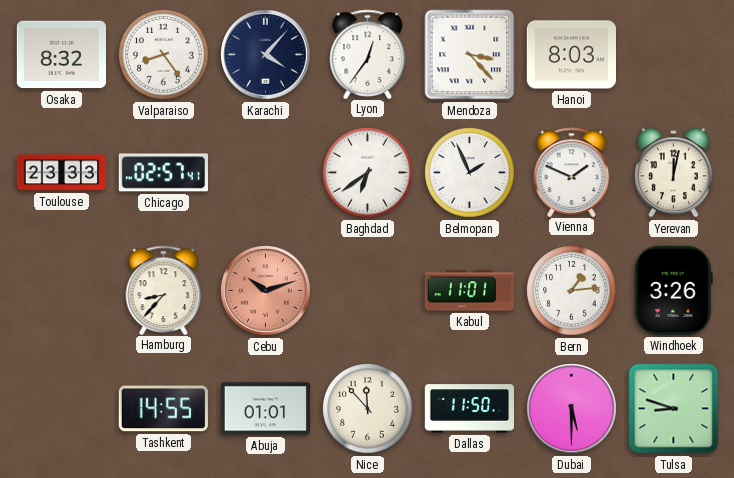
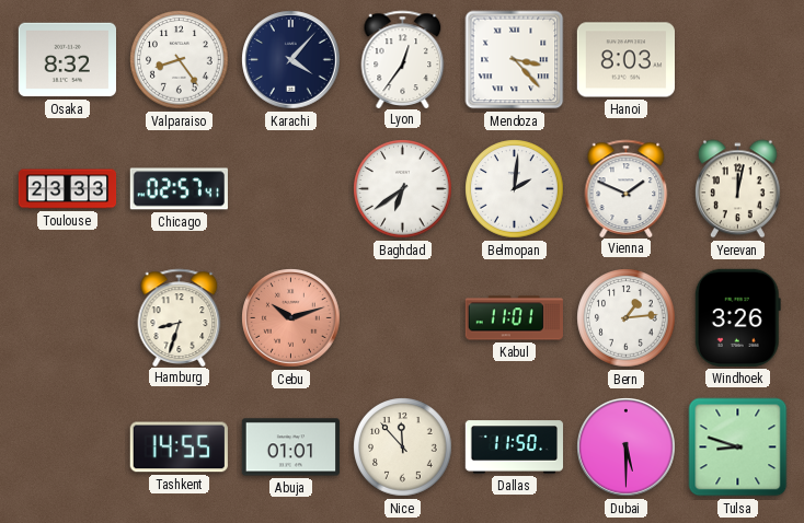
Belmopan: 1:56 -> 2:01 (515, 189)
Hamburg: 8:37 -> 8:33 (180, 317)
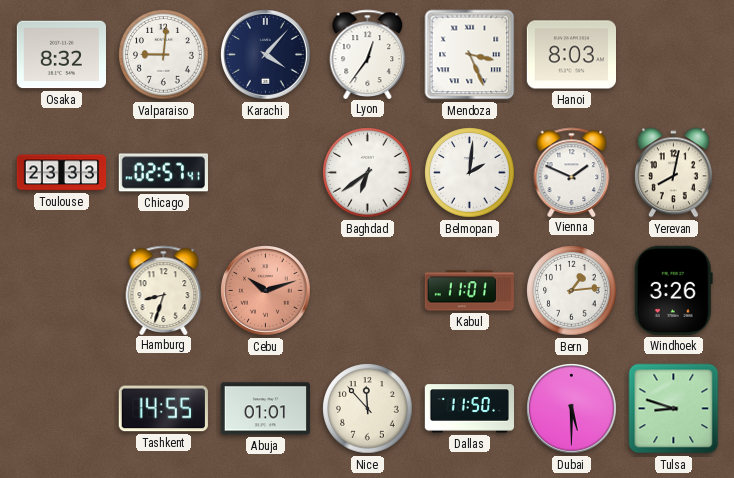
Valparaiso: 8:24 -> 9:01 (164, 55)
Mendoza: 3:23 -> 3:26 (470, 55)
Yerevan: 12:02 -> 8:02 (673, 173)
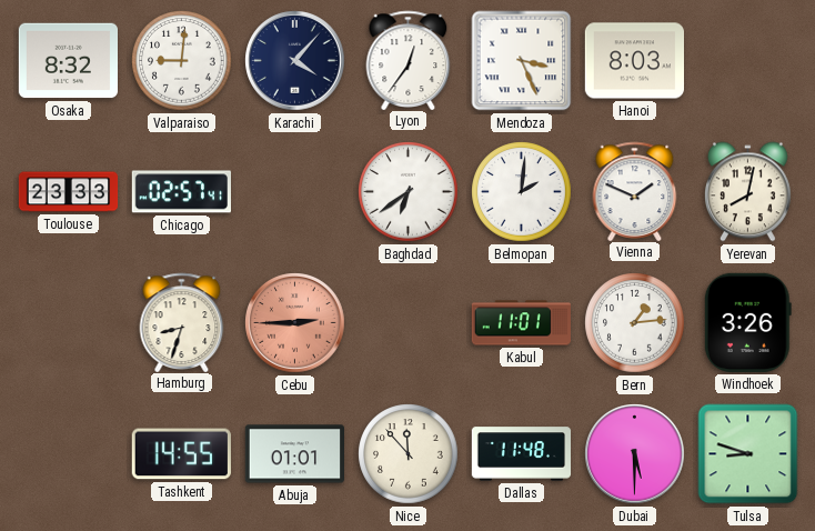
Cebu: 10:12 -> 2:45 (295, 323)
Dallas: 11:50 -> 11:48 (522, 454)
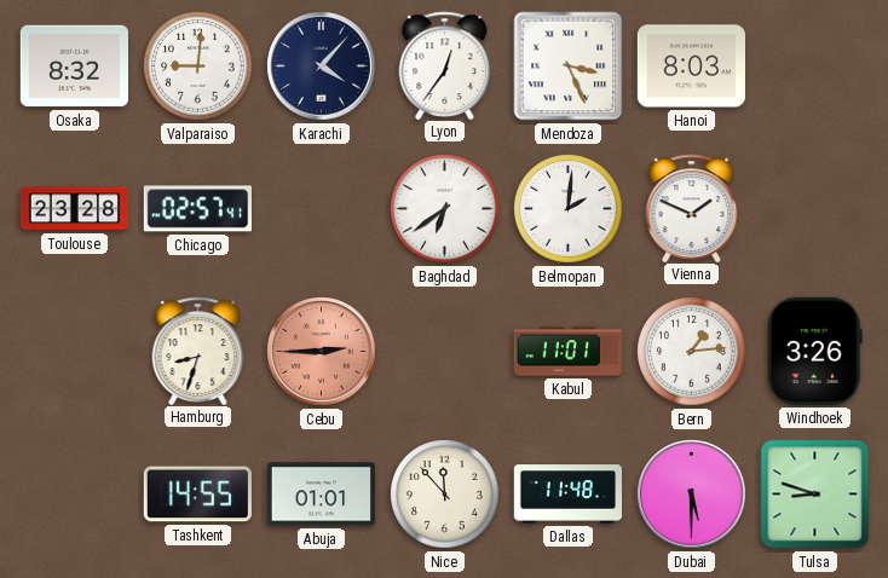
Toulouse: 23:33 -> 23:28 (75, 209)
Yerevan: 8:02 -> none (747, 192)
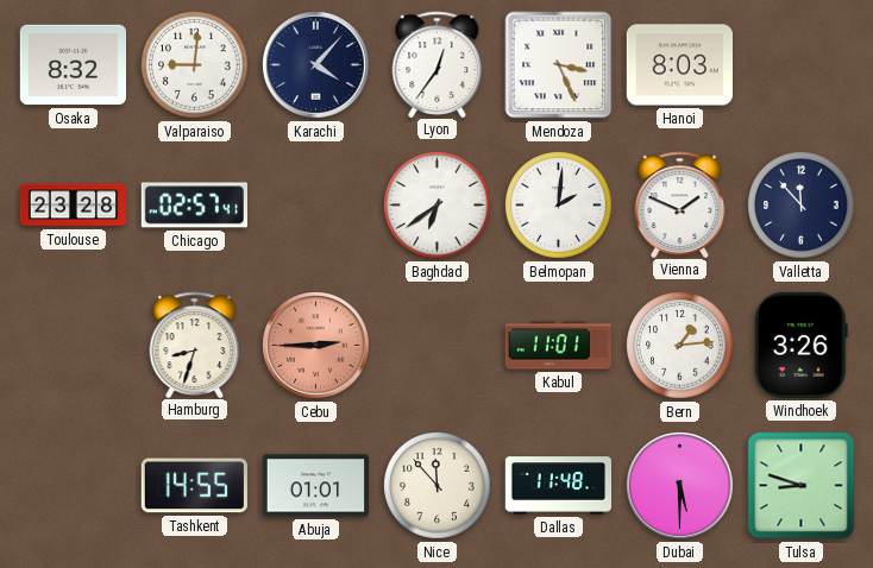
Valletta: none -> 11:53 (802, 206)
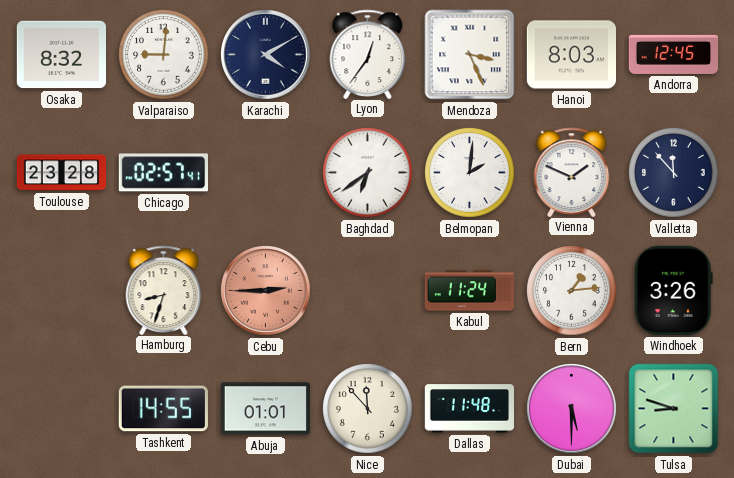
Karachi: 4:07 -> 4:10 (266, 55)
Andorra: none -> 12:45 (674, 54)
Kabul: 11:01 -> 11:24 (469, 291)
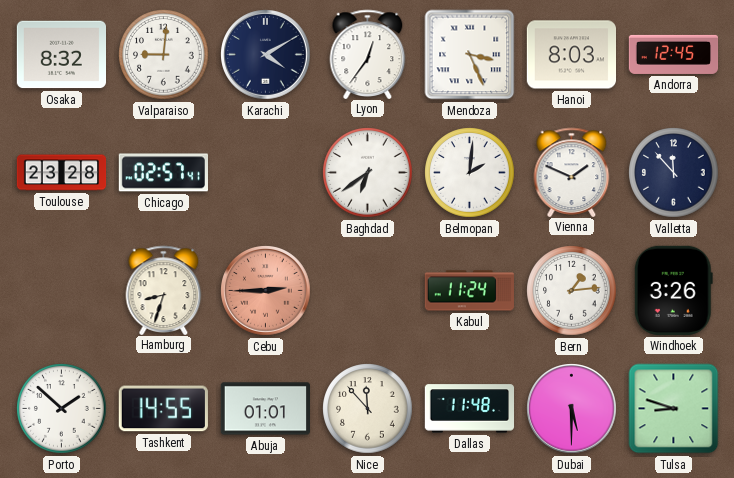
Porto: none -> 1:52 (62, 409)
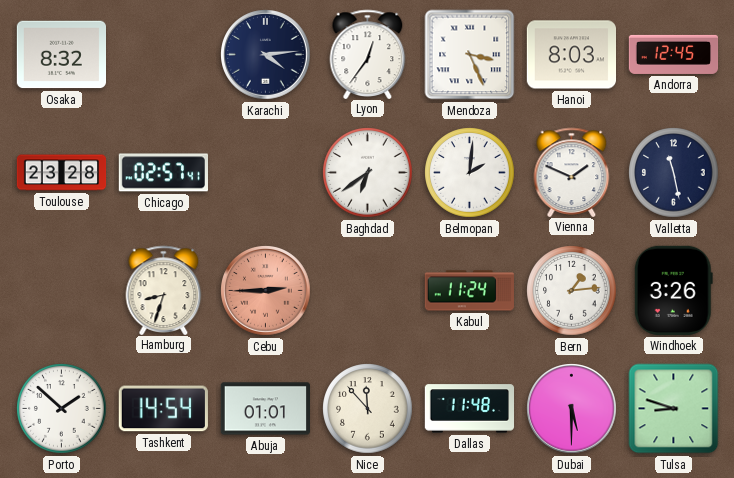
Valparaiso: 9:01 -> none (164, 55)
Karachi: 4:10 -> 4:14 (266, 55)
Valletta: 11:53 -> 11:28 (674, 173)
Tashkent: 14:55 -> 14:54 (163, 409)
